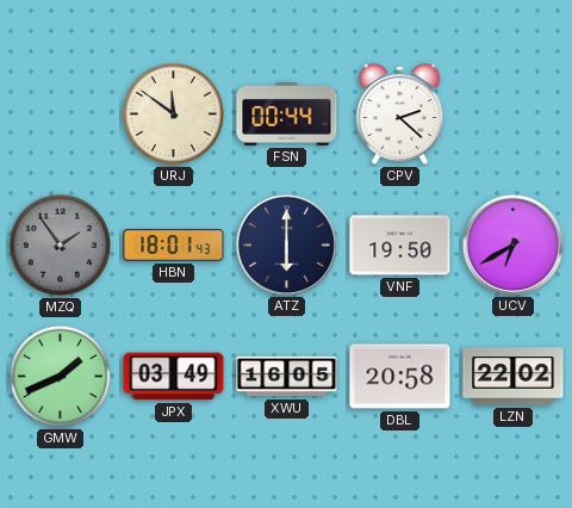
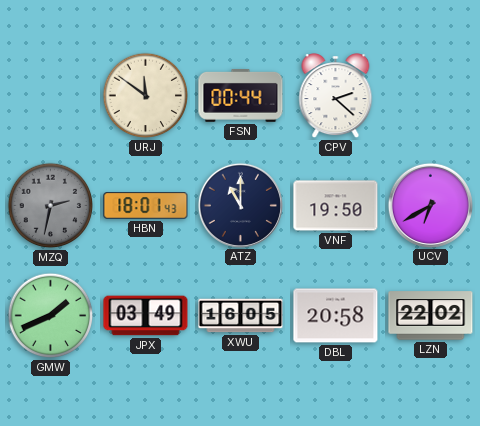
MZQ: 1:54 -> 2:32 (51, 206)
ATZ: 6:00 -> 11:00 (240, 205)
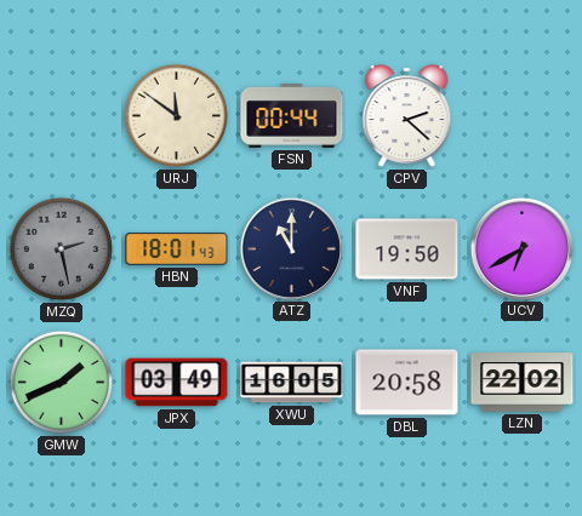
MZQ: 2:32 -> 2:28 (62, 250)
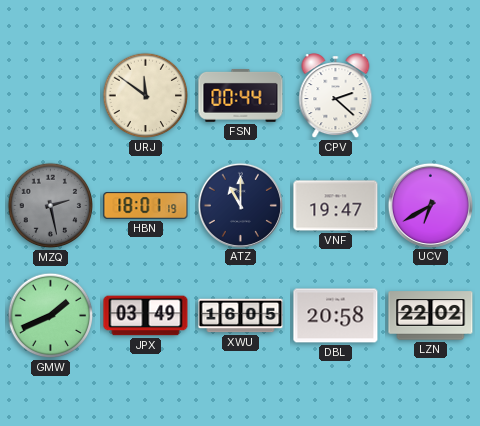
HBN: 18:01:43 -> 18:01:19 (146, 206)
VNF: 19:50 -> 19:47 (336, 206)
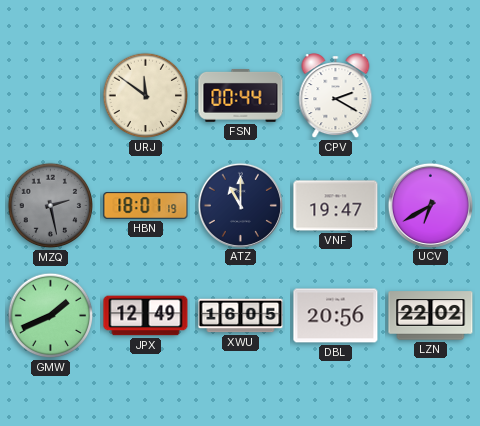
CPV: 2:22 -> 2:20 (336, 96)
JPX: 03:49 -> 12:49 (146, 316)
DBL: 20:58 -> 20:56 (336, 316)
